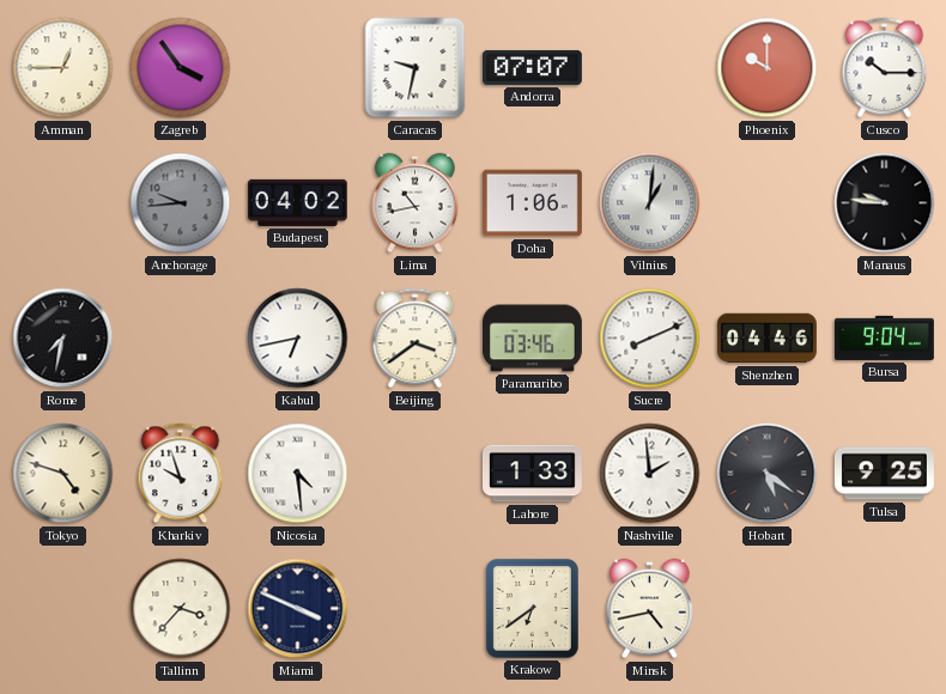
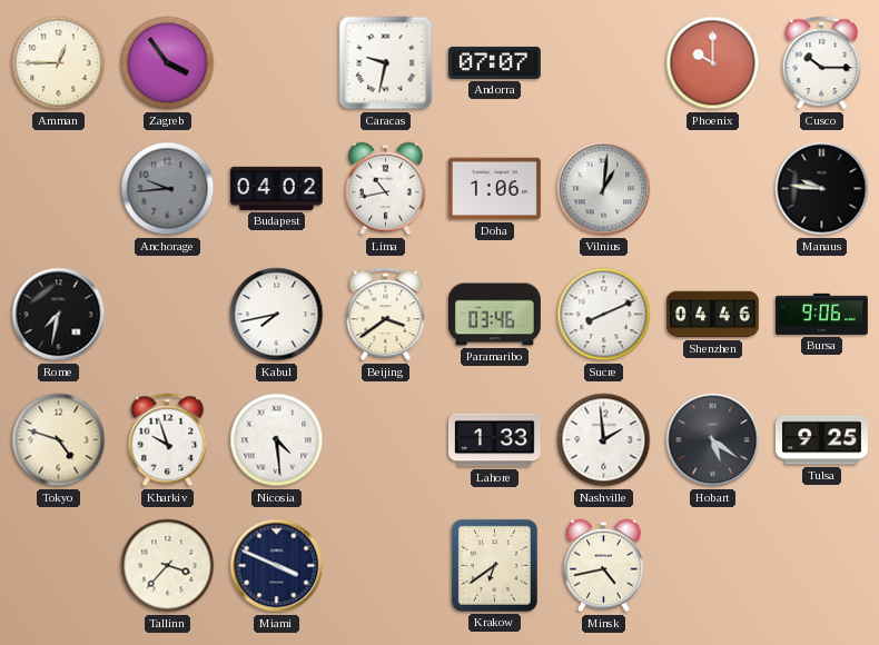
Kabul: 6:43 -> 7:43 (277, 315)
Bursa: 9:04 -> 9:06 (821, 314)
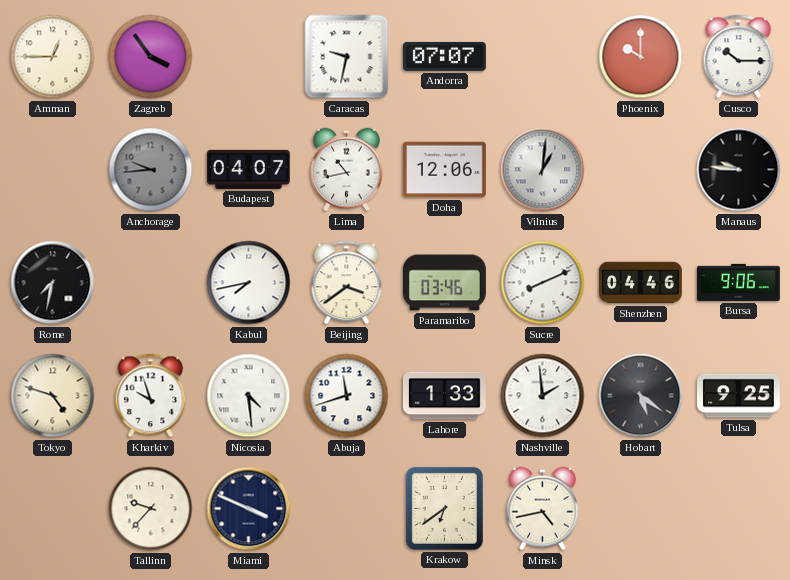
Budapest: 04:02 -> 04:07 (248, 169)
Doha: 1:06 -> 12:06 (444, 170)
Abuja: none -> 11:42 (347, 396)
Tallinn: 3:37 -> 9:37 (151, 509)
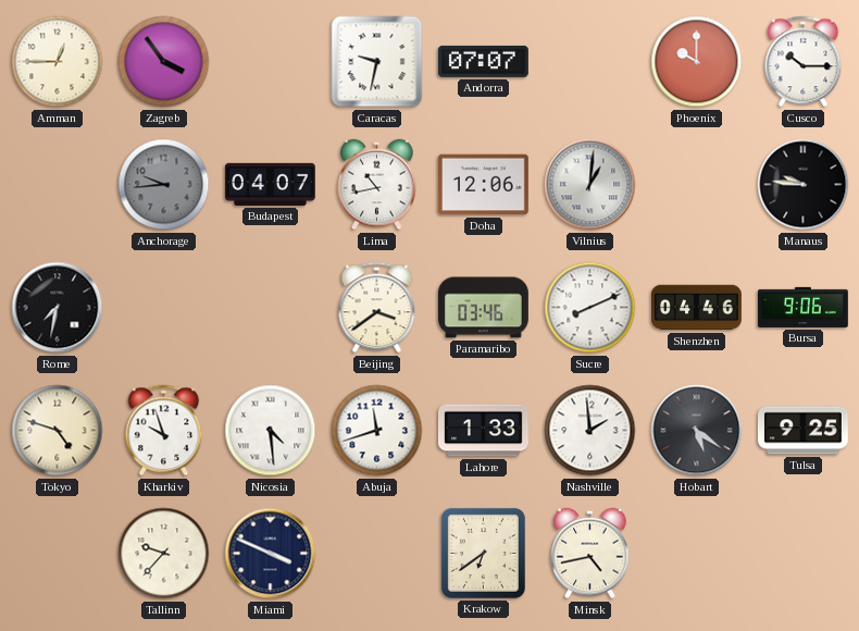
Kabul: 7:43 -> none (249, 283)
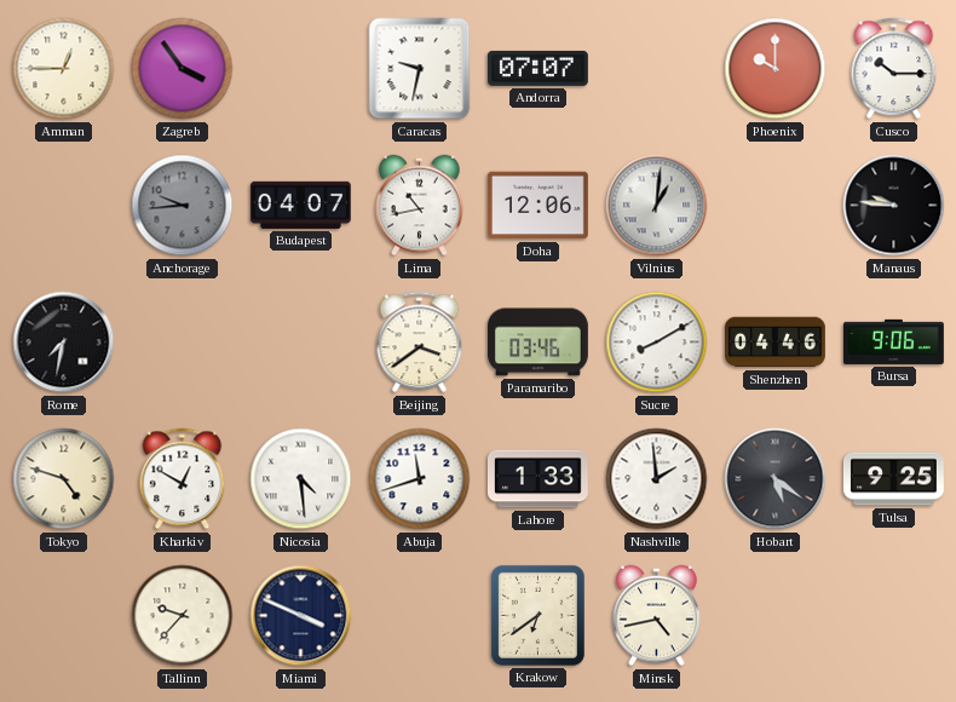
Sucre: 8:11 -> 8:10 (657, 343)
Kharkiv: 9:57 -> 12:50 (183, 479)
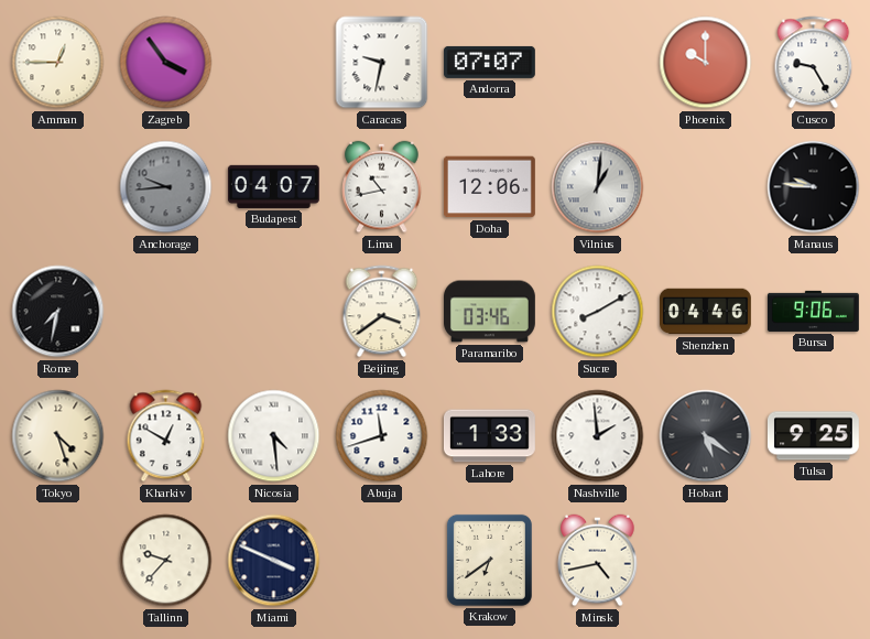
Cusco: 10:15 -> 9:25 (814, 63)
Tokyo: 4:48 -> 4:27 (58, 436)
